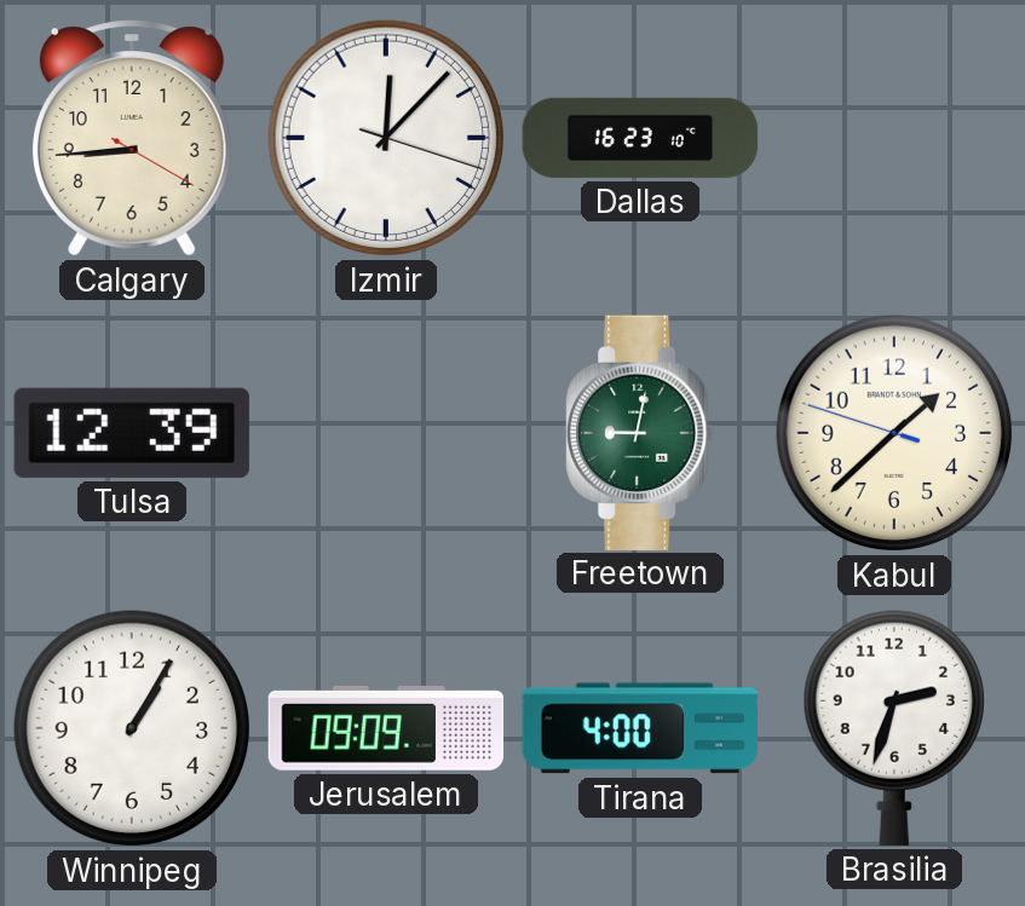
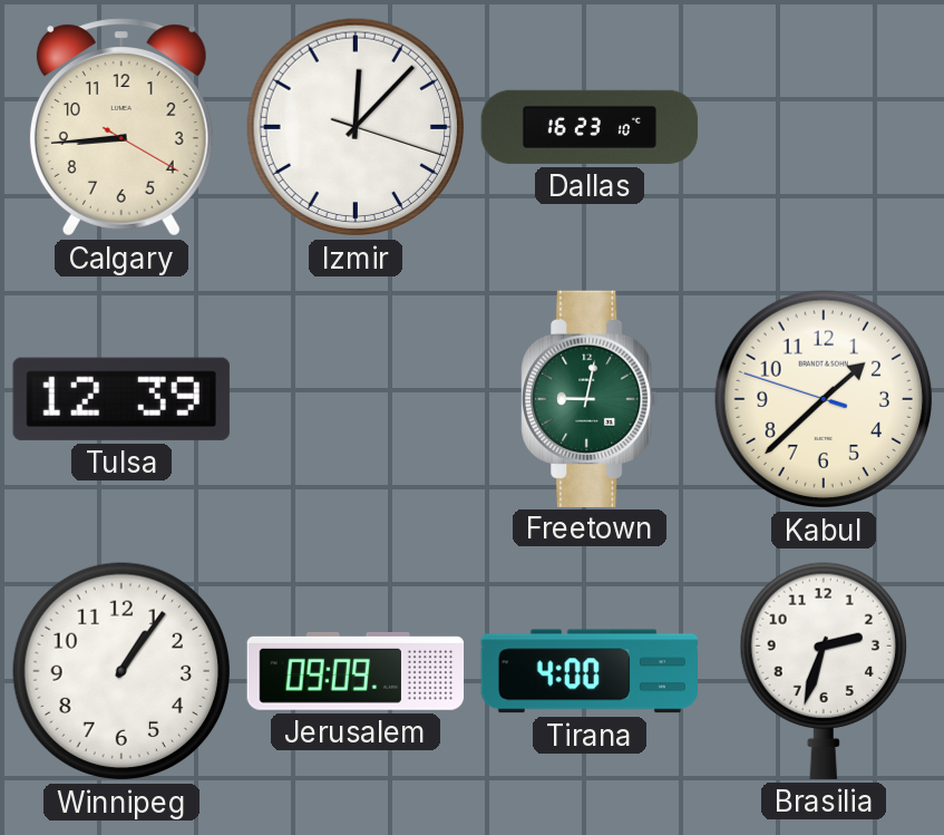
Winnipeg: 1:05 -> 1:06 (121, 671)
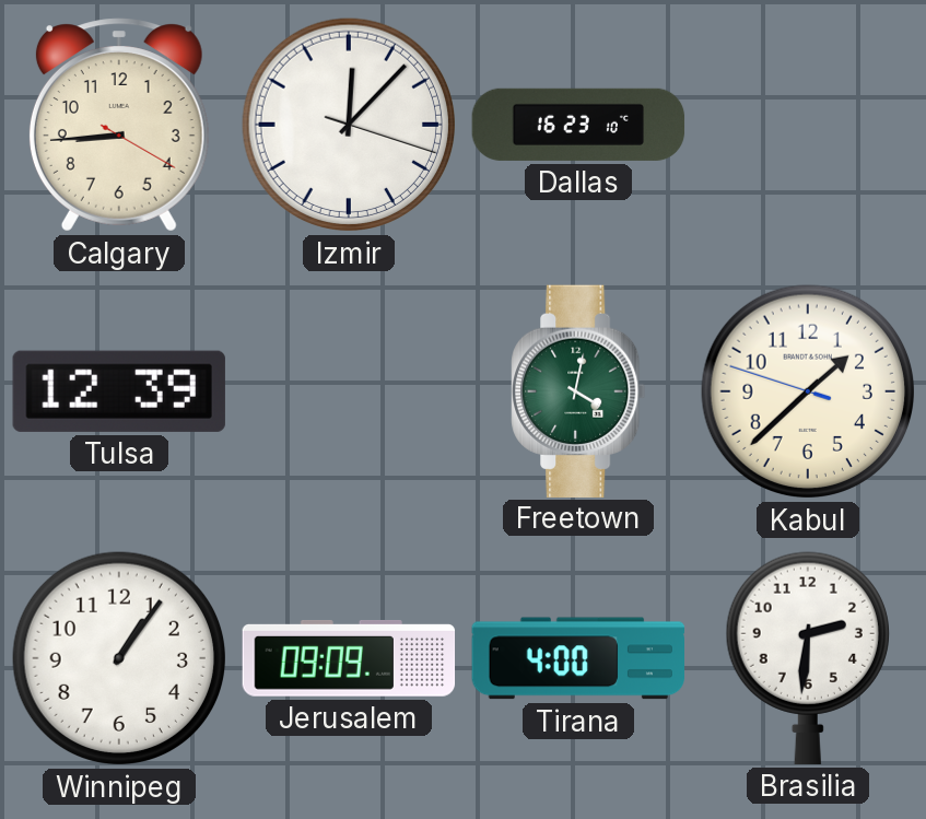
Freetown: 9:02 -> 4:02 (578, 390)
Brasilia: 2:33 -> 2:31 (808, 658)
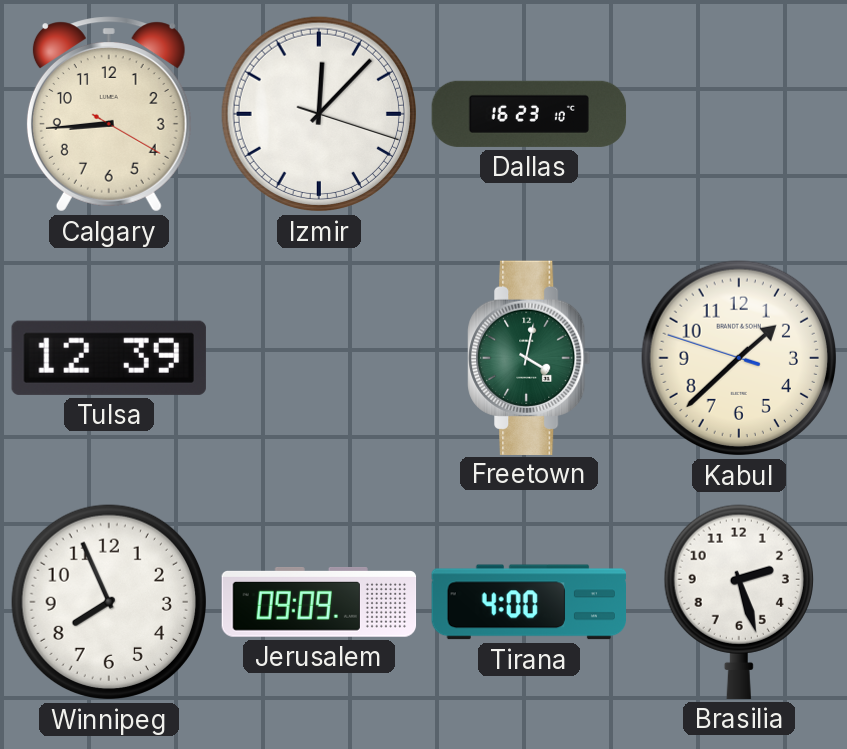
Winnipeg: 1:06 -> 7:56 (109, 602)
Brasilia: 2:31 -> 2:27 (739, 602)
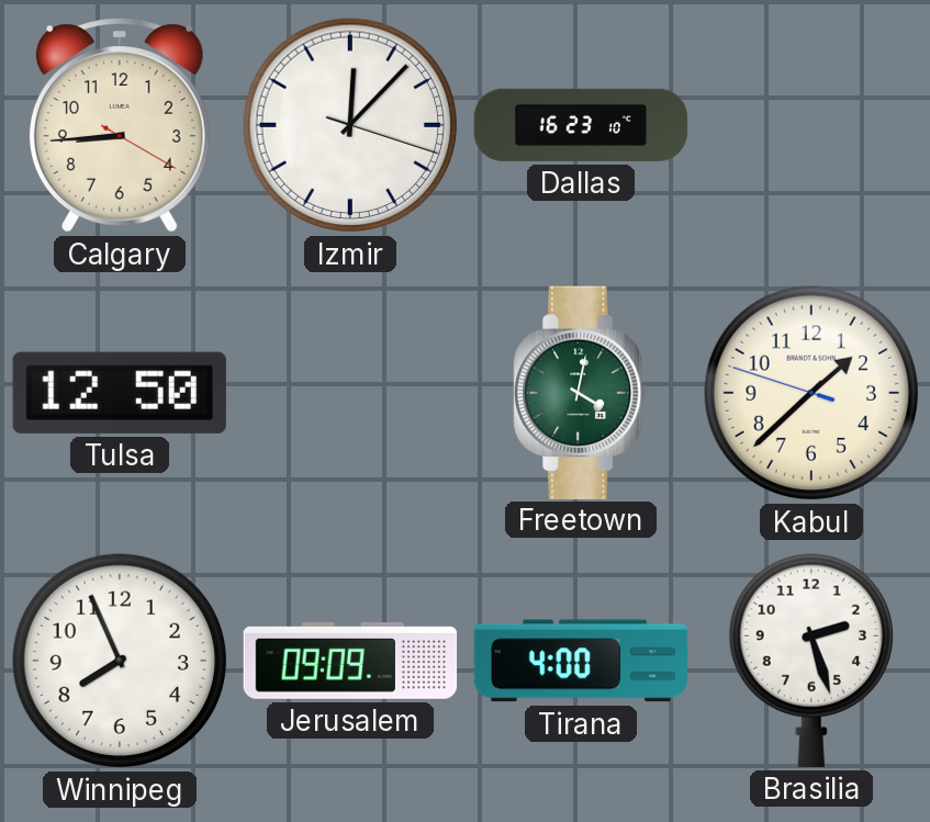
Tulsa: 12:39 -> 12:50 (120, 393)
